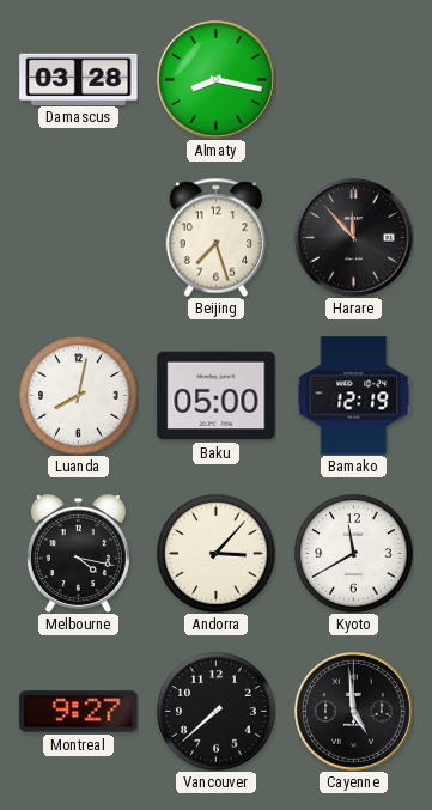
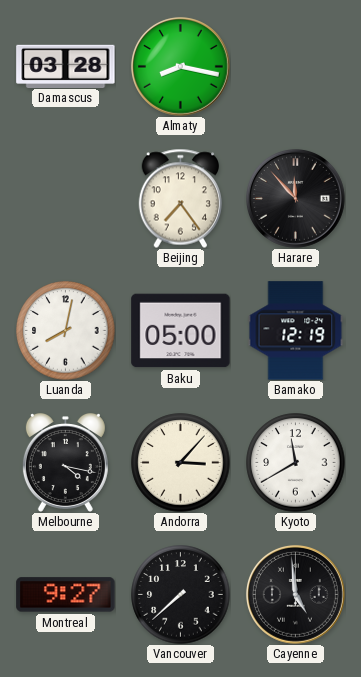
Beijing: 7:27 -> 7:24 (181, 198)
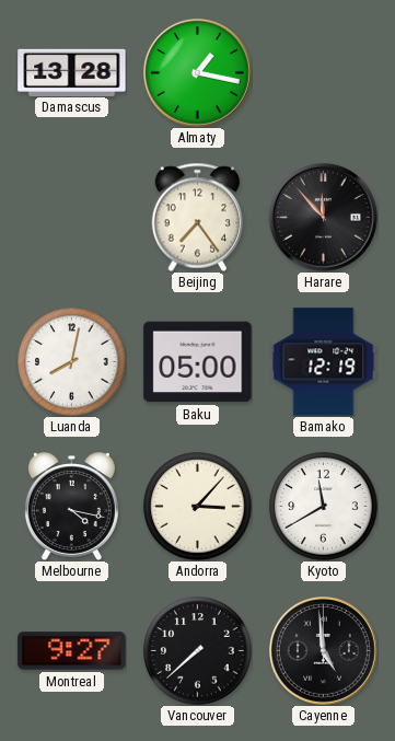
Damascus: 03:28 -> 13:28 (72, 72)
Almaty: 8:17 -> 1:17 (197, 72)
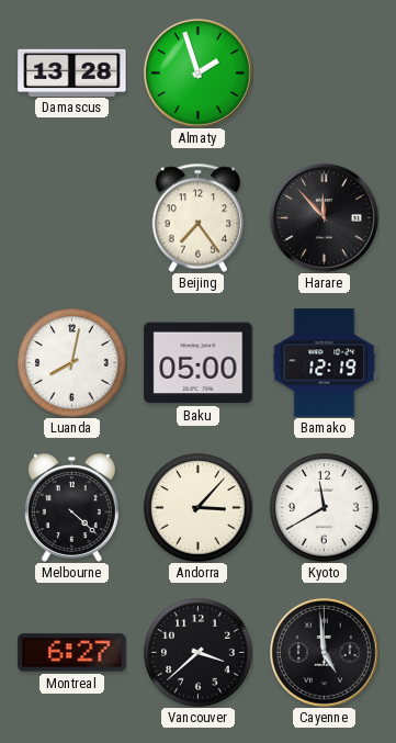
Almaty: 1:17 -> 1:57 (197, 72)
Melbourne: 4:17 -> 4:22 (71, 508)
Montreal: 9:27 -> 6:27 (72, 653)
Vancouver: 7:38 -> 3:38 (199, 653)
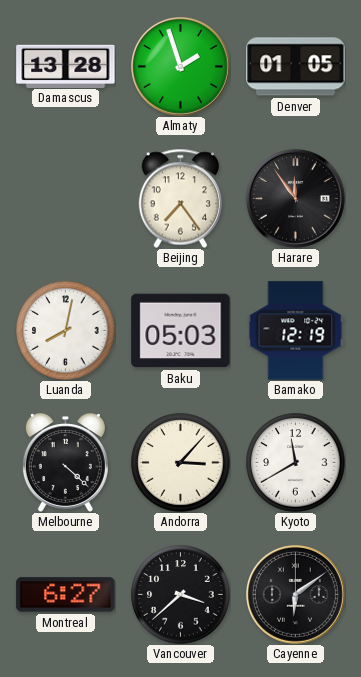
Denver: none -> 01:05 (296, 67)
Harare: 11:53 -> 11:54 (295, 198)
Baku: 05:00 -> 05:03 (181, 331)
Cayenne: 4:59 -> 6:09 (295, 594)
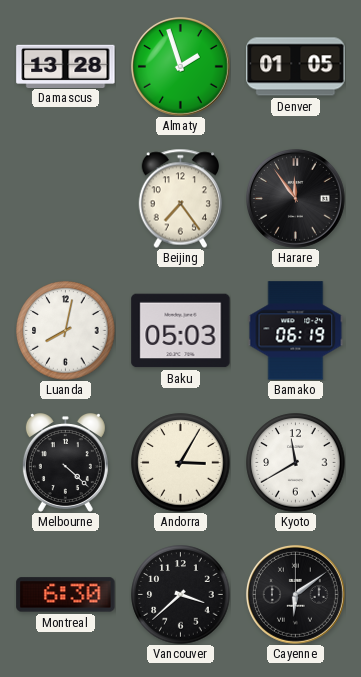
Bamako: 12:19 -> 06:19 (296, 331)
Andorra: 3:07 -> 3:05 (181, 463)
Montreal: 6:27 -> 6:30 (66, 595)
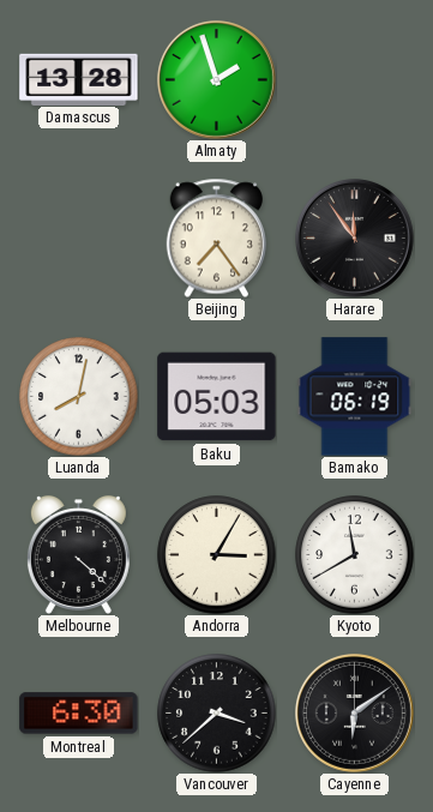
Denver: 01:05 -> none (296, 67)
